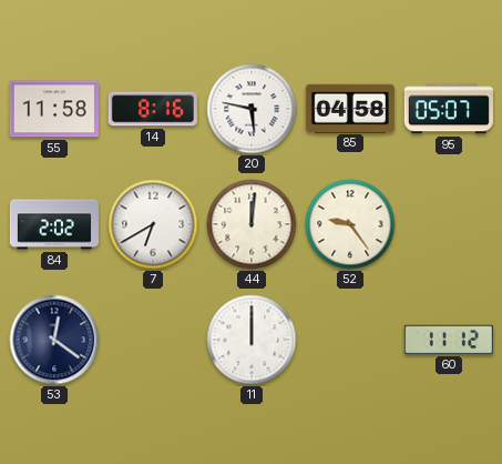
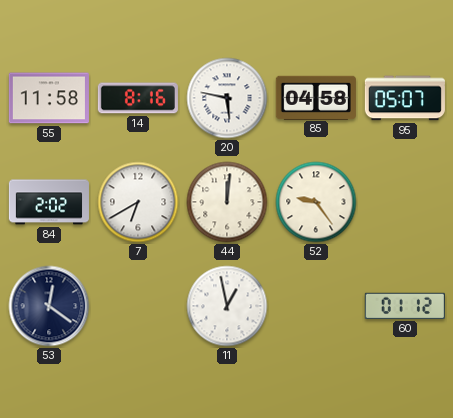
11: 12:00 -> 12:58 (227, 306)
60: 11:12 -> 01:12 (405, 306)
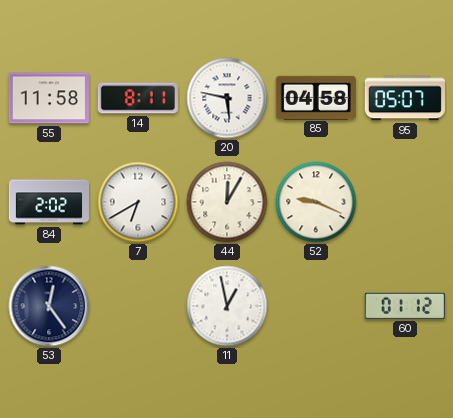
14: 8:16 -> 8:11 (138, 98)
44: 12:01 -> 12:05 (227, 202)
52: 9:24 -> 9:19 (316, 202)
53: 12:21 -> 12:24 (49, 306)
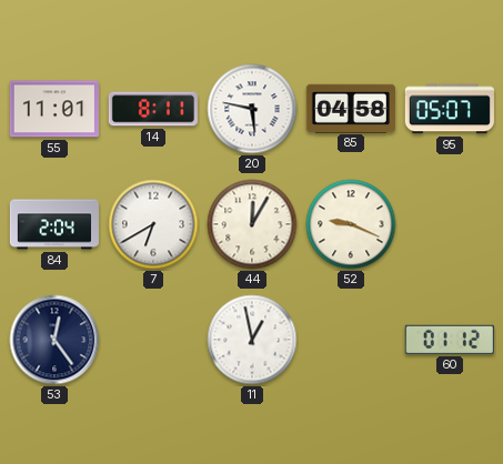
55: 11:58 -> 11:01 (54, 109)
84: 2:02 -> 2:04 (54, 224)
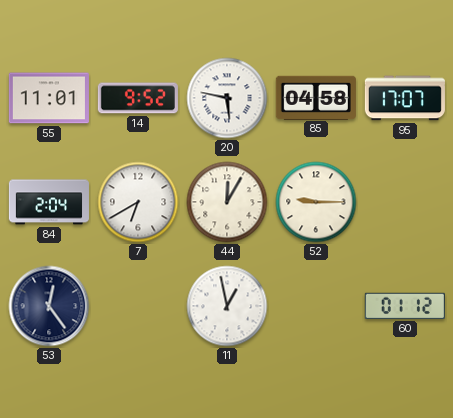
14: 8:11 -> 9:52 (138, 98)
95: 05:07 -> 17:07 (405, 98)
52: 9:19 -> 9:15 (316, 202)
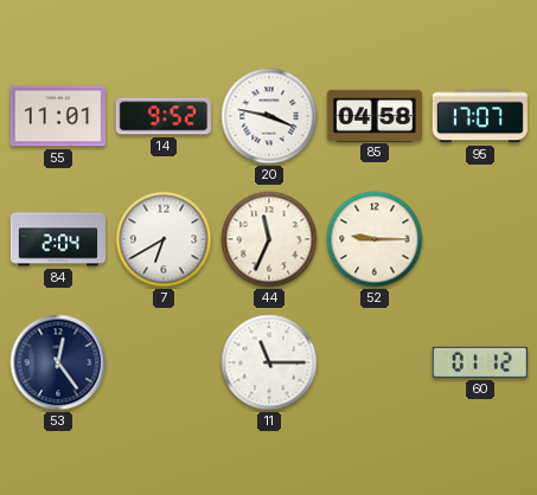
20: 5:47 -> 3:47 (269, 116)
44: 12:05 -> 11:34 (269, 239)
11: 12:58 -> 11:15 (269, 362)
